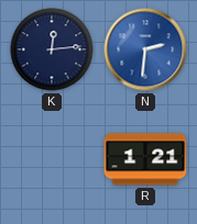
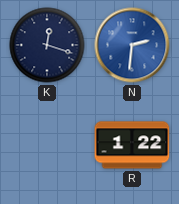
K: 12:14 -> 12:18 (47, 45)
R: 1:21 -> 1:22 (132, 145)
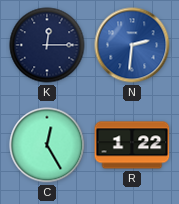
K: 12:18 -> 12:15 (47, 45)
C: none -> 12:25 (47, 145)
